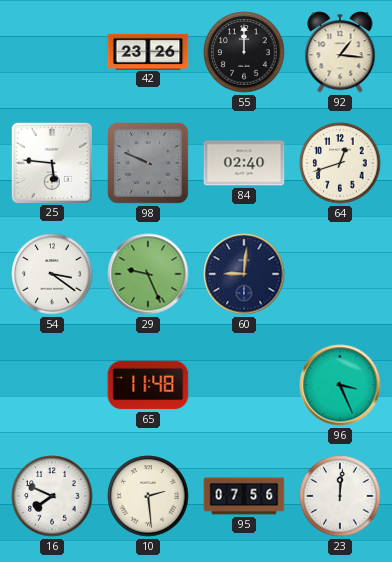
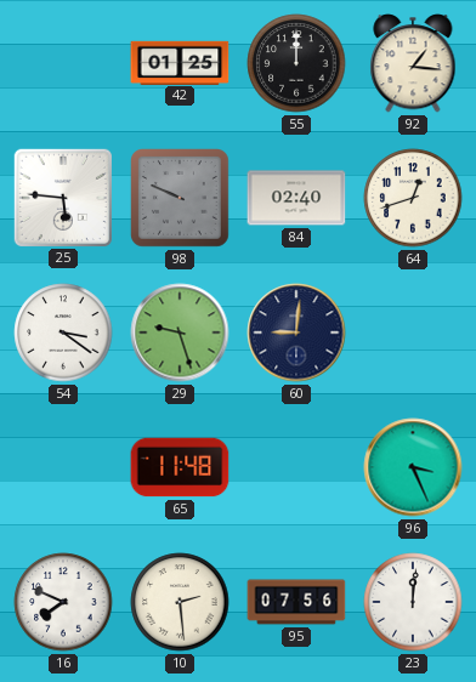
42: 23:26 -> 01:25 (180, 62)
29: 9:26 -> 9:27 (180, 333)
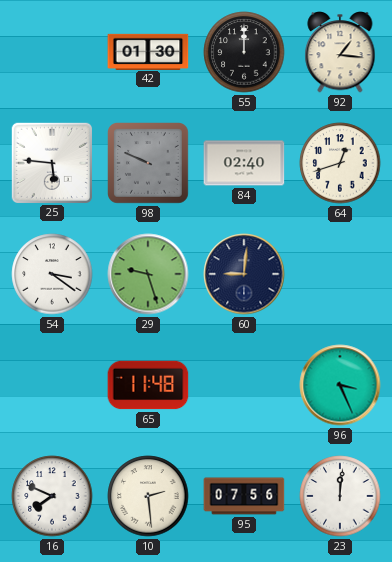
42: 01:25 -> 01:30 (148, 51)
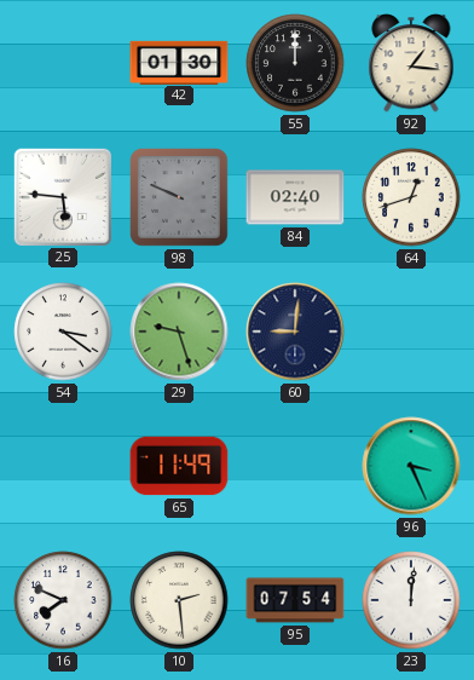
65: 11:48 -> 11:49 (179, 466)
95: 07:56 -> 07:54 (295, 600)
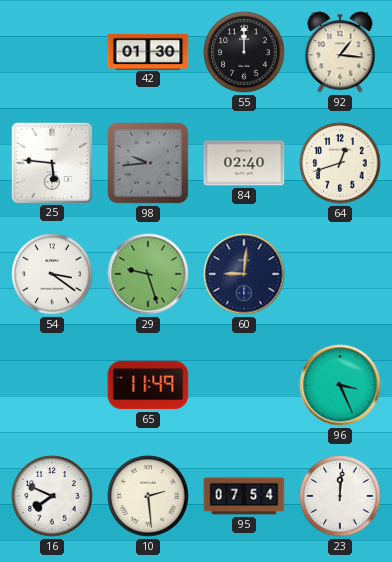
98: 9:49 -> 9:44 (149, 164)
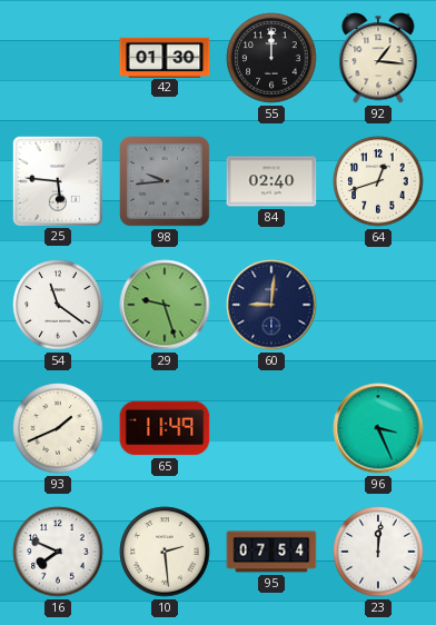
54: 3:21 -> 11:21 (58, 305)
93: none -> 1:41 (58, 428)
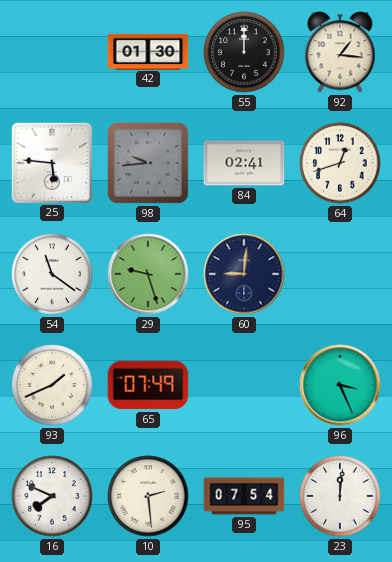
84: 02:40 -> 02:41 (244, 163)
65: 11:49 -> 07:49 (148, 385)
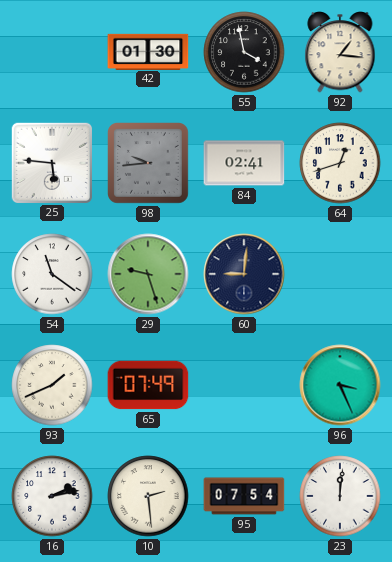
55: 12:00 -> 3:58 (244, 52)
16: 7:49 -> 2:13 (52, 496)
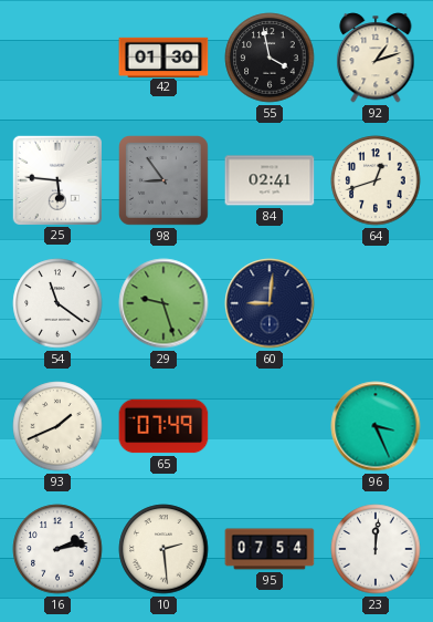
92: 1:16 -> 1:12 (376, 58)
98: 9:44 -> 8:54 (165, 182)
